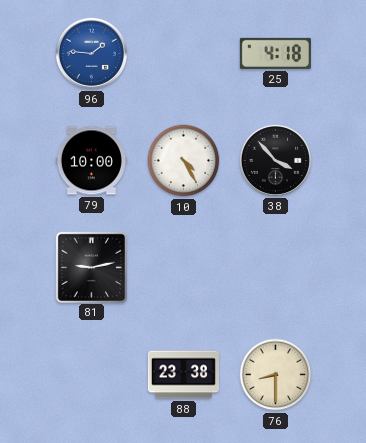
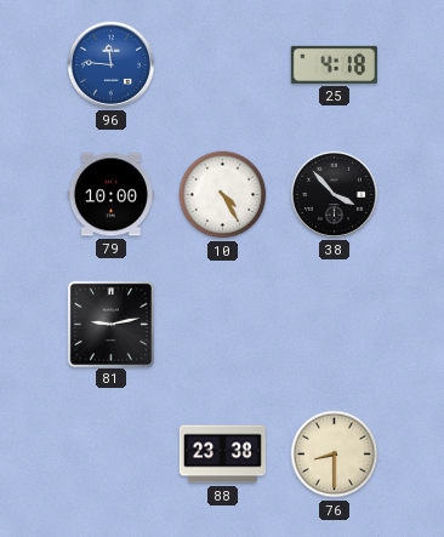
96: 1:46 -> 11:46 (110, 64)
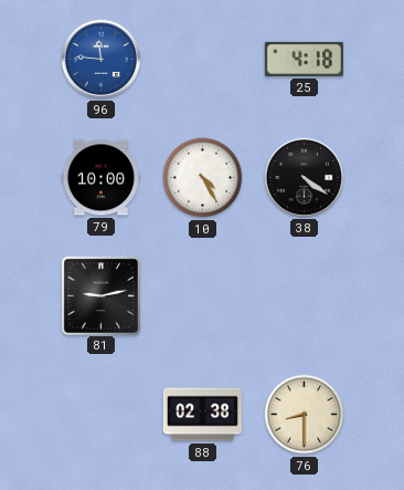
38: 3:53 -> 4:21 (304, 177)
88: 23:38 -> 02:38 (202, 415)
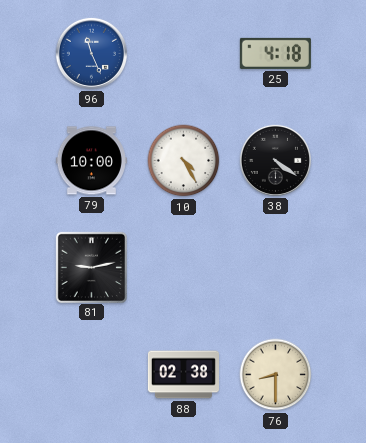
96: 11:46 -> 11:26 (91, 53)
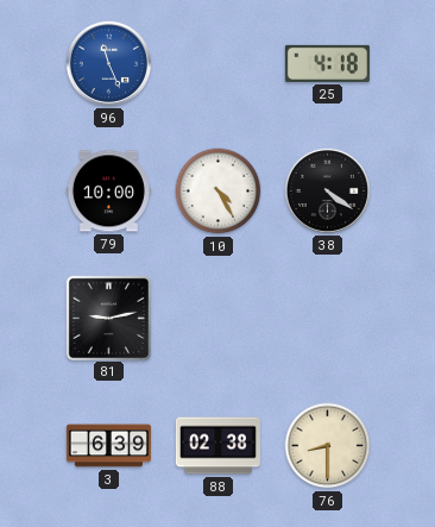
3: none -> 6:39 (108, 446)
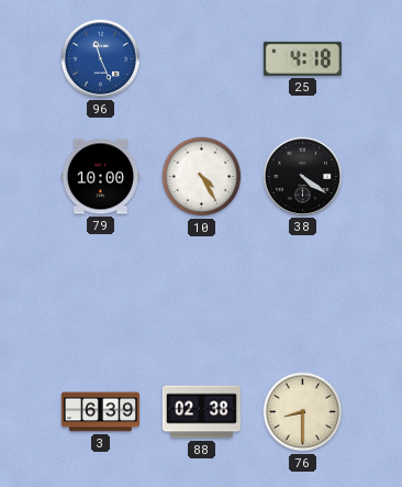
81: 9:13 -> none (108, 318)
